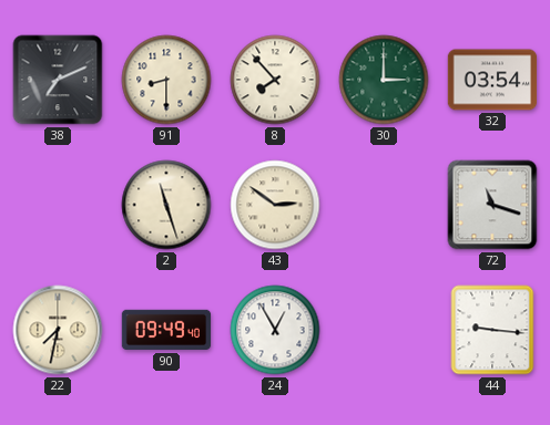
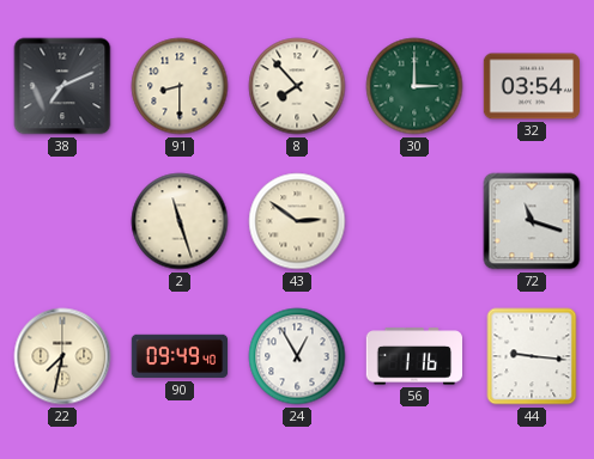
56: none -> 1:16 (413, 356)
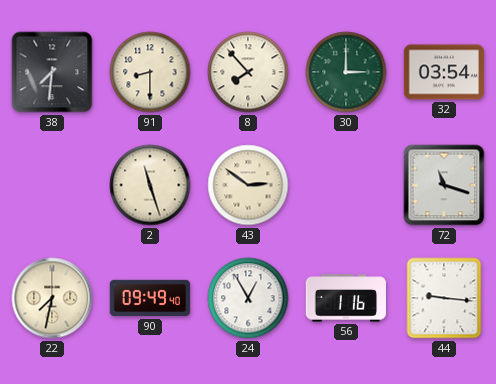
38: 7:11 -> 7:31 (52, 72)
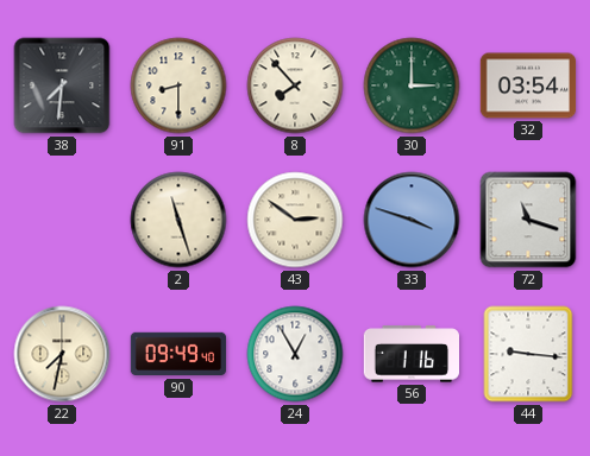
33: none -> 3:48 (412, 220)
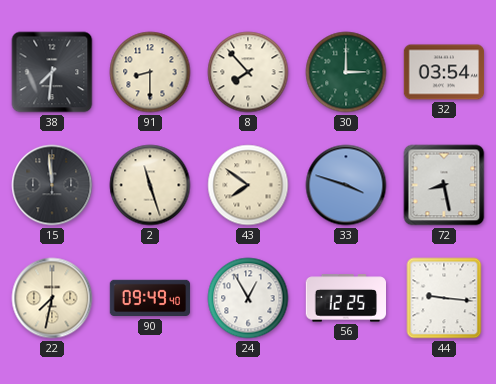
15: none -> 11:59 (52, 185)
43: 2:51 -> 7:51 (248, 185)
72: 11:18 -> 8:28 (444, 185)
56: 1:16 -> 12:25 (345, 298)
